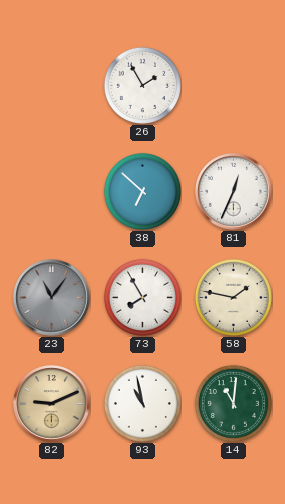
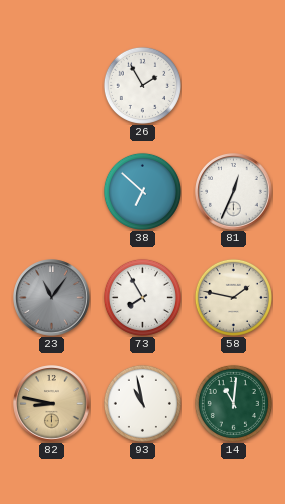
82: 9:11 -> 8:47 (52, 404)
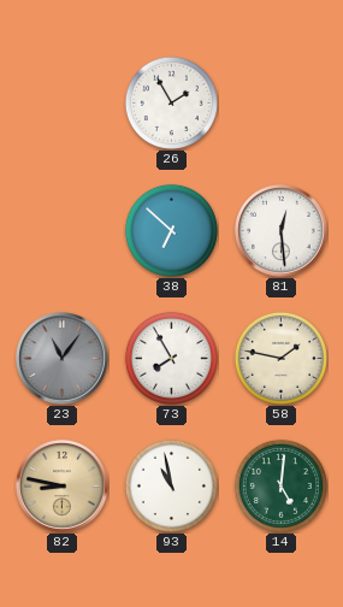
81: 12:34 -> 12:29 (282, 231)
14: 11:01 -> 5:01 (280, 485)
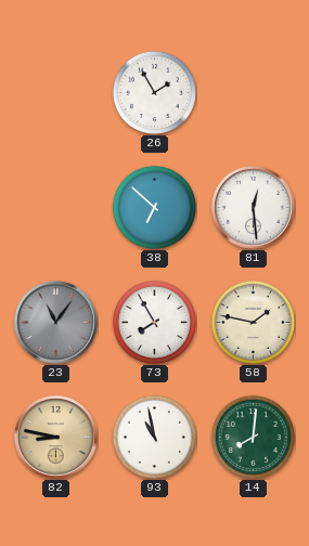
14: 5:01 -> 8:01 (253, 437)
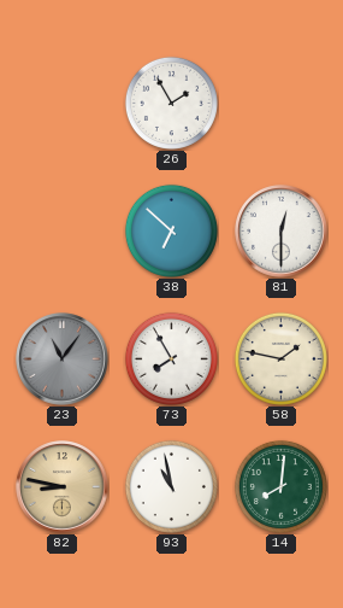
81: 12:29 -> 12:30 (282, 232)
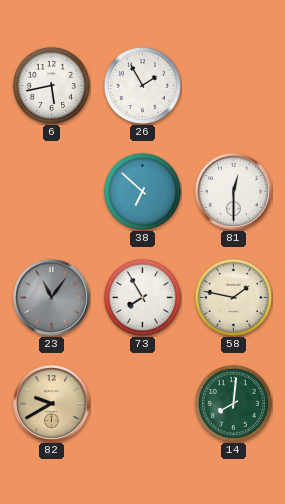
6: none -> 5:43 (51, 85)
82: 8:47 -> 9:40 (52, 404)
93: 10:58 -> none (171, 486)
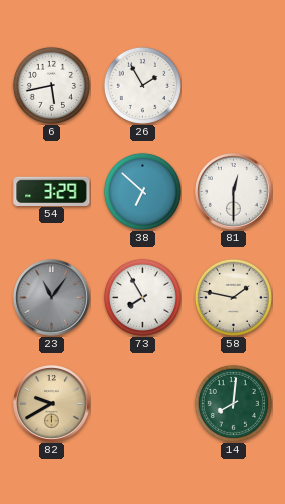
54: none -> 3:29 (52, 191)
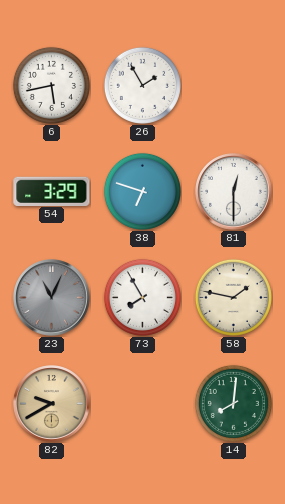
38: 6:52 -> 6:48 (142, 191)
23: 11:06 -> 11:04 (52, 298)
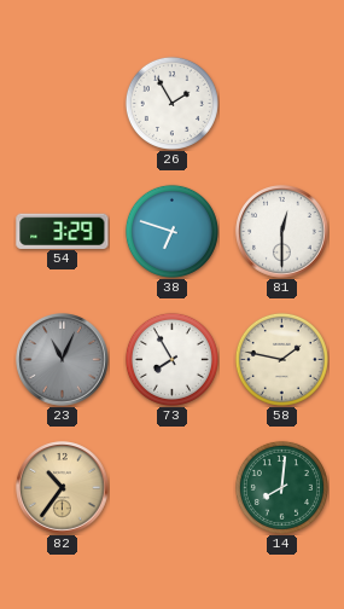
6: 5:43 -> none (51, 85)
82: 9:40 -> 10:36 (63, 488)
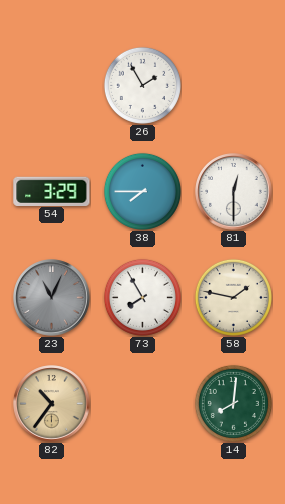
38: 6:48 -> 7:45 (142, 191)
